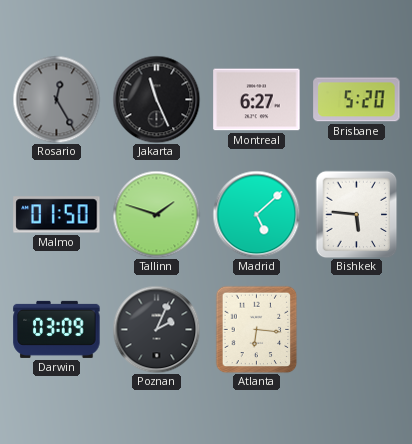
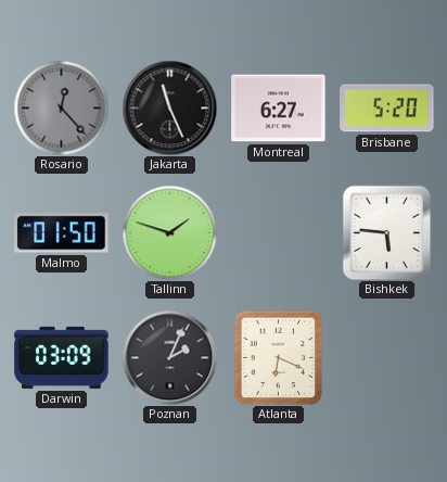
Rosario: 12:25 -> 12:23 (61, 107)
Madrid: 5:08 -> none (256, 214)
Atlanta: 6:16 -> 6:19 (279, 357)
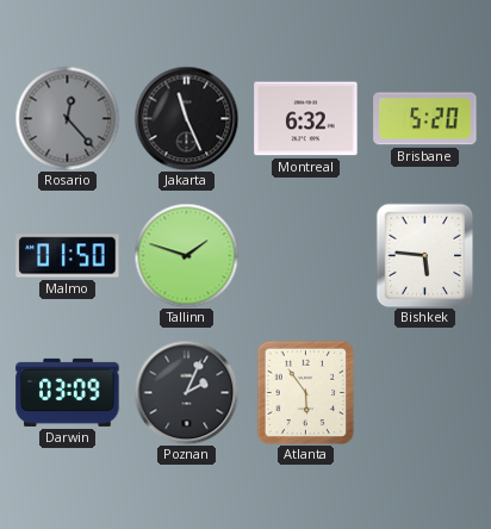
Montreal: 6:27 -> 6:32 (306, 119)
Atlanta: 6:19 -> 5:54 (306, 392)
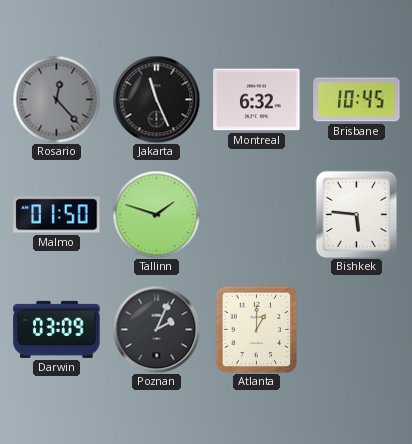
Brisbane: 5:20 -> 10:45 (357, 100)
Atlanta: 5:54 -> 1:00 (257, 329)
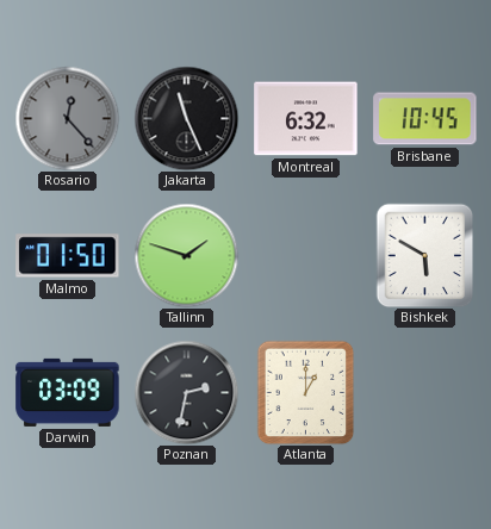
Bishkek: 5:46 -> 5:50 (425, 255)
Poznan: 2:04 -> 2:32 (186, 392)
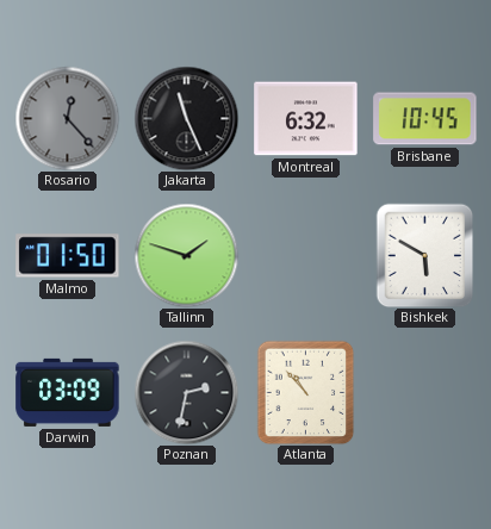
Atlanta: 1:00 -> 10:53 (306, 392)
